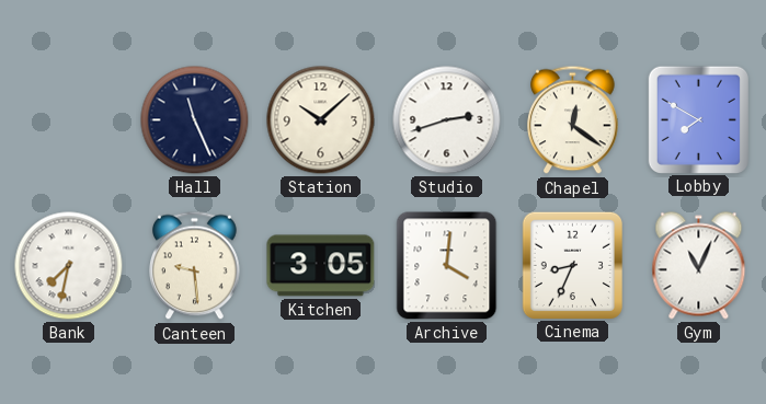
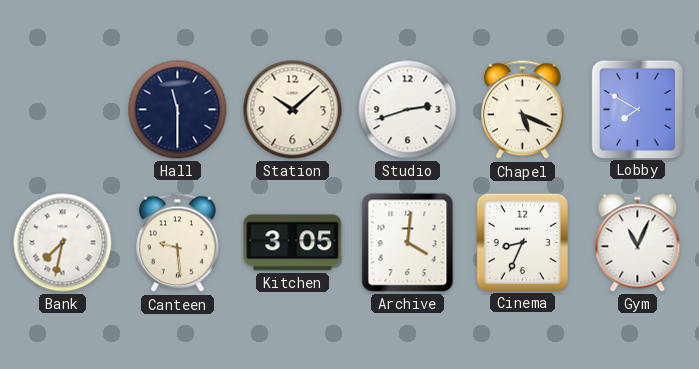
Hall: 11:26 -> 11:30 (178, 110)
Chapel: 12:21 -> 5:19 (523, 110)
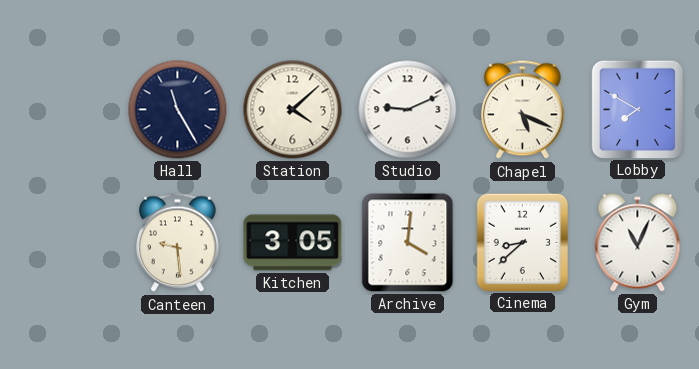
Hall: 11:30 -> 11:25 (178, 110)
Station: 10:08 -> 4:08 (293, 110)
Studio: 2:42 -> 9:11 (408, 110)
Bank: 7:32 -> none (63, 243)
Cinema: 8:34 -> 8:38 (522, 242)
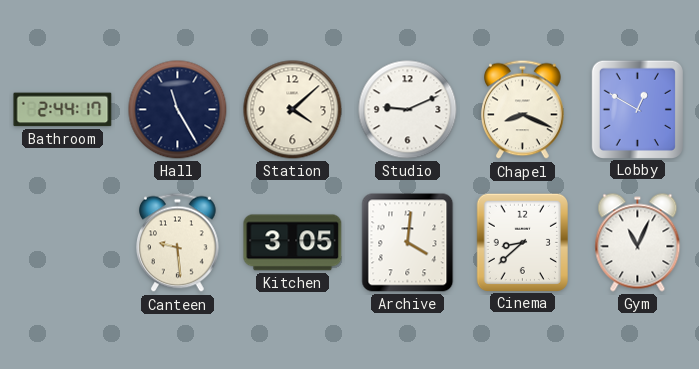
Bathroom: none -> 2:44 (63, 110)
Chapel: 5:19 -> 8:19 (523, 110)
Lobby: 7:50 -> 12:50 (637, 109)
